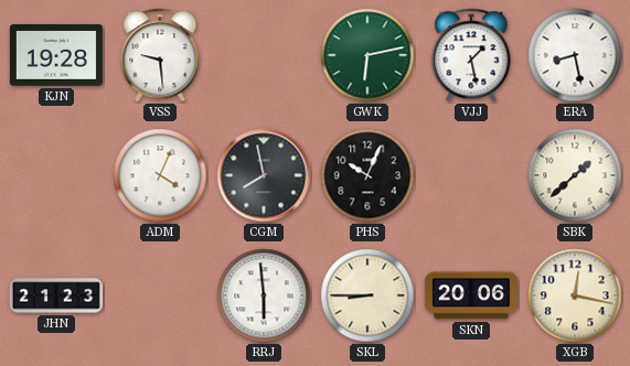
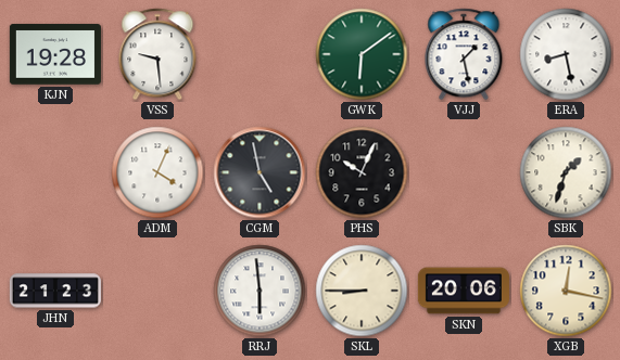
GWK: 6:13 -> 6:09 (362, 54)
CGM: 7:58 -> 4:58 (260, 172)
SBK: 1:38 -> 1:33 (566, 172)
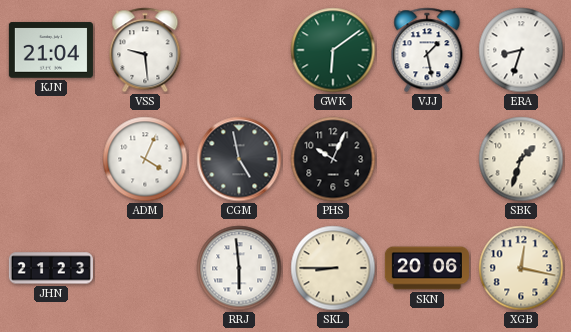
KJN: 19:28 -> 21:04 (51, 50)
ERA: 8:28 -> 8:33 (521, 50)
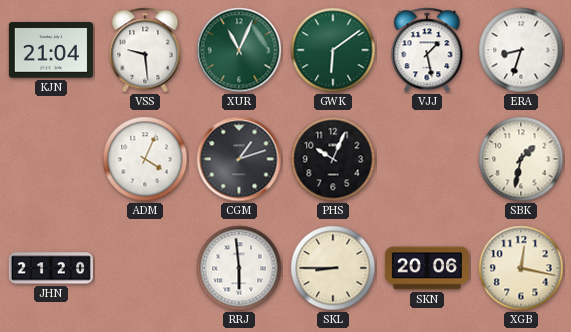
XUR: none -> 11:04 (239, 50)
CGM: 4:58 -> 1:12 (239, 159)
SBK: 1:33 -> 1:32 (521, 159)
JHN: 21:23 -> 21:20 (51, 268)
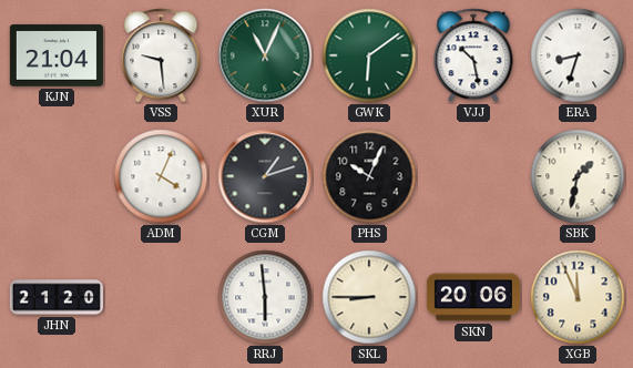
VJJ: 1:28 -> 10:28 (473, 55)
XGB: 12:17 -> 11:56 (578, 297)
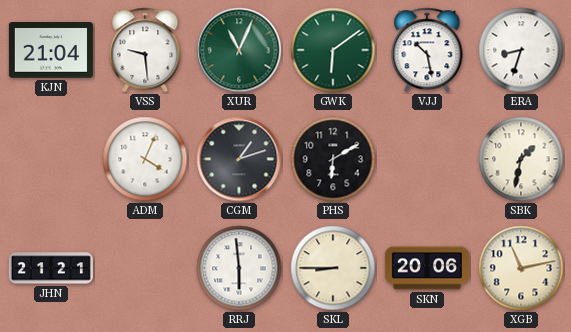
PHS: 10:04 -> 6:10 (333, 159)
JHN: 21:20 -> 21:21 (51, 268)
XGB: 11:56 -> 11:13 (521, 268)
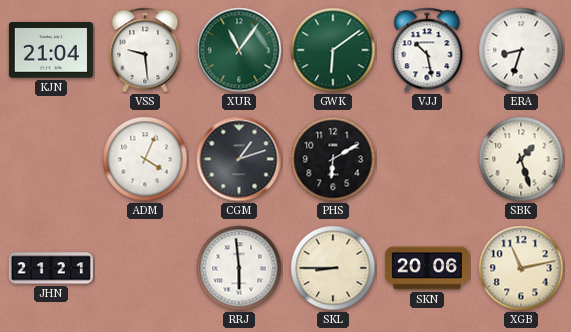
XUR: 11:04 -> 11:06 (239, 50)
SBK: 1:32 -> 1:27 (521, 159)
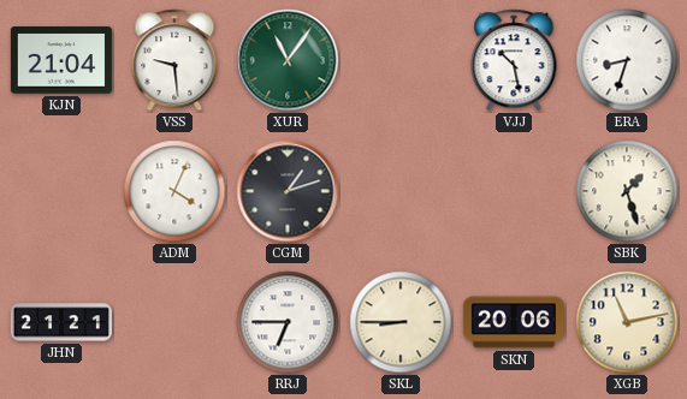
GWK: 6:09 -> none (333, 50)
PHS: 6:10 -> none (333, 159)
RRJ: 5:59 -> 6:45 (288, 322)
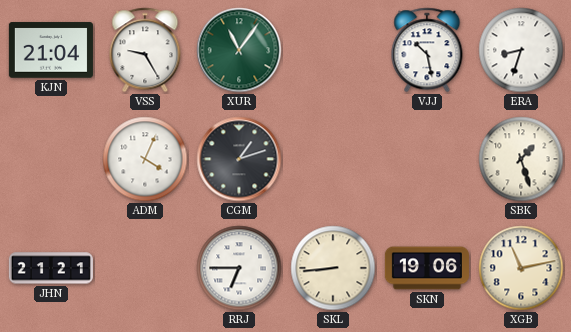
VSS: 9:29 -> 9:25 (145, 50)
SKL: 8:45 -> 8:44 (333, 268)
SKN: 20:06 -> 19:06 (427, 268)
